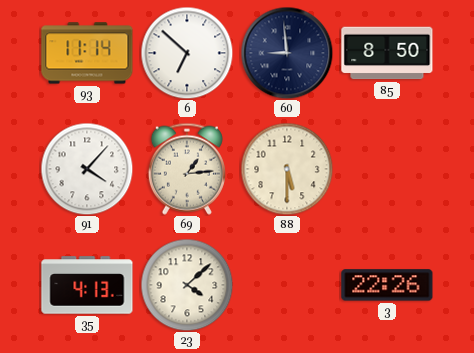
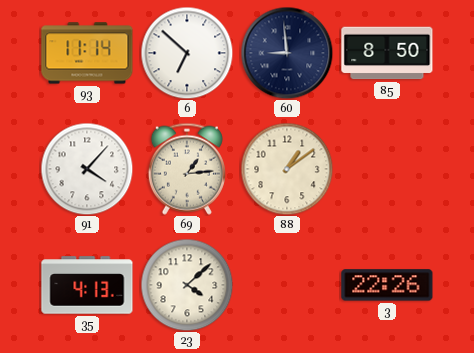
88: 5:30 -> 1:09 (287, 169)
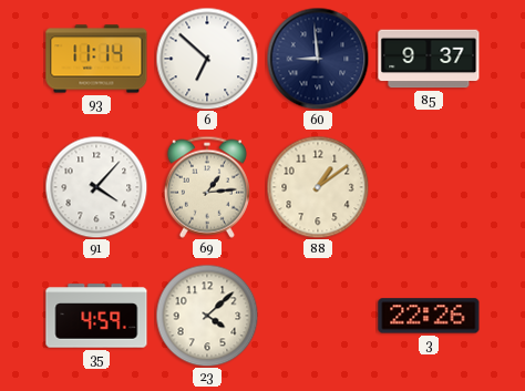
85: 8:50 -> 9:37 (429, 59)
35: 4:13 -> 4:59 (96, 316)
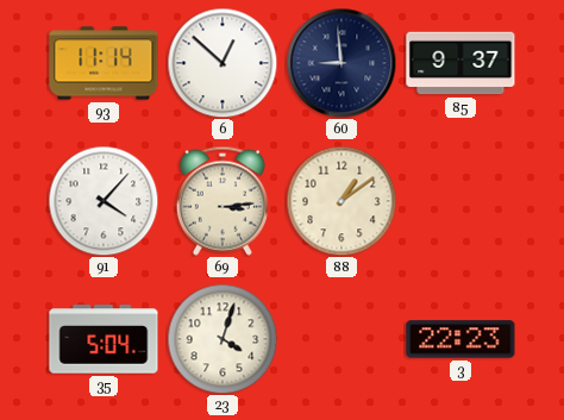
6: 6:52 -> 12:52 (223, 63)
69: 1:14 -> 3:14 (223, 201)
35: 4:59 -> 5:04 (104, 339)
23: 4:08 -> 4:03 (223, 339)
3: 22:26 -> 22:23 (460, 339)
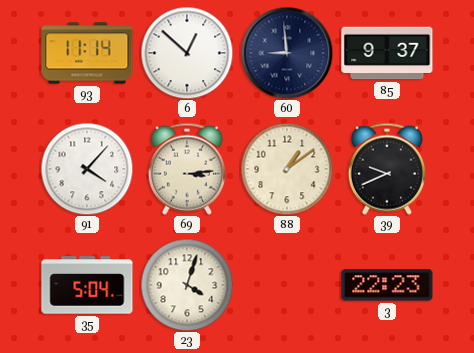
39: none -> 9:41 (387, 169)
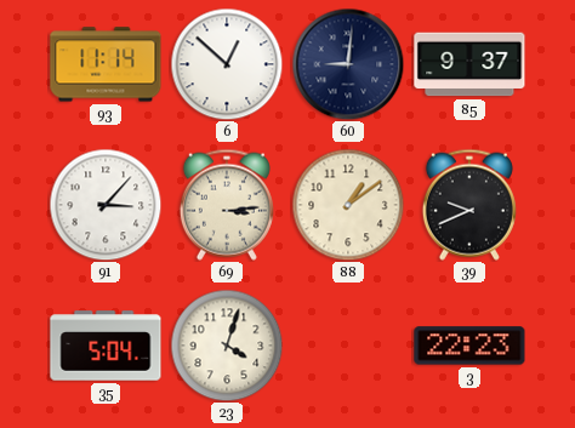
60: 8:59 -> 9:01 (348, 64)
91: 4:07 -> 3:07 (106, 205)
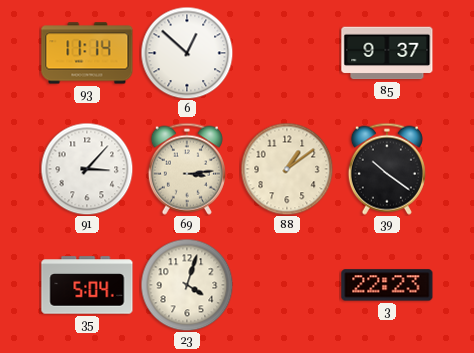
60: 9:01 -> none (348, 64)
39: 9:41 -> 10:21 (387, 169)
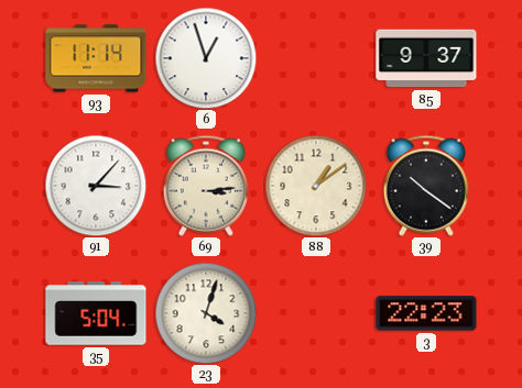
6: 12:52 -> 12:57 (206, 58)
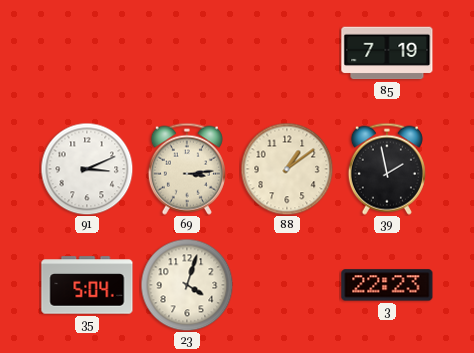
93: 11:14 -> none (96, 58)
6: 12:57 -> none (206, 58)
85: 9:37 -> 7:19 (387, 53)
91: 3:07 -> 3:11 (87, 169)
39: 10:21 -> 1:58 (387, 169)
